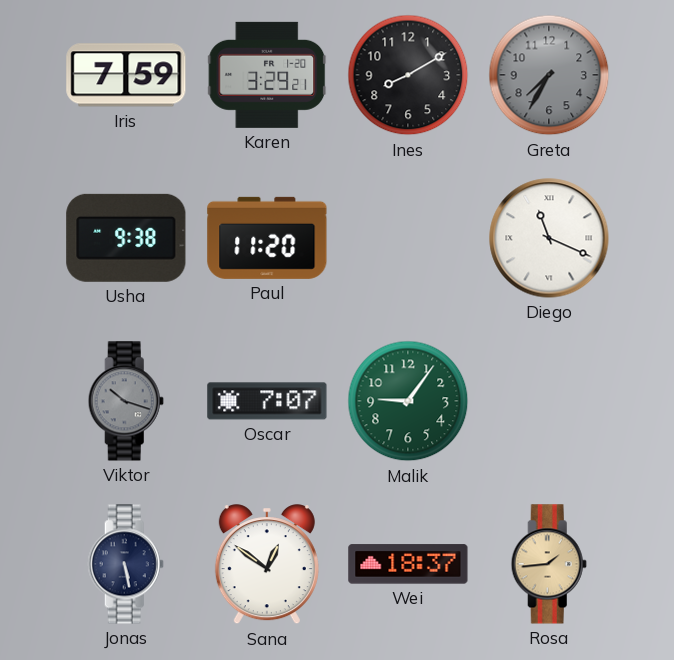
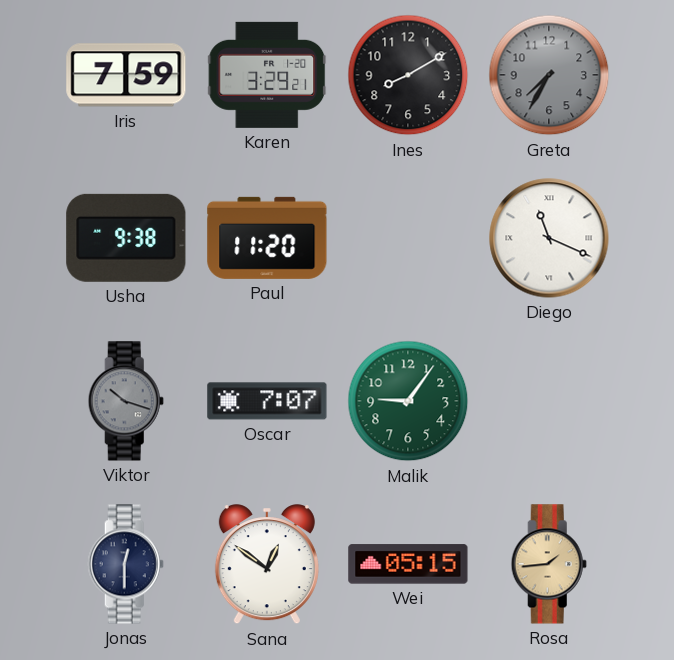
Jonas: 5:28 -> 12:30 (126, 564)
Wei: 18:37 -> 05:15 (408, 564)
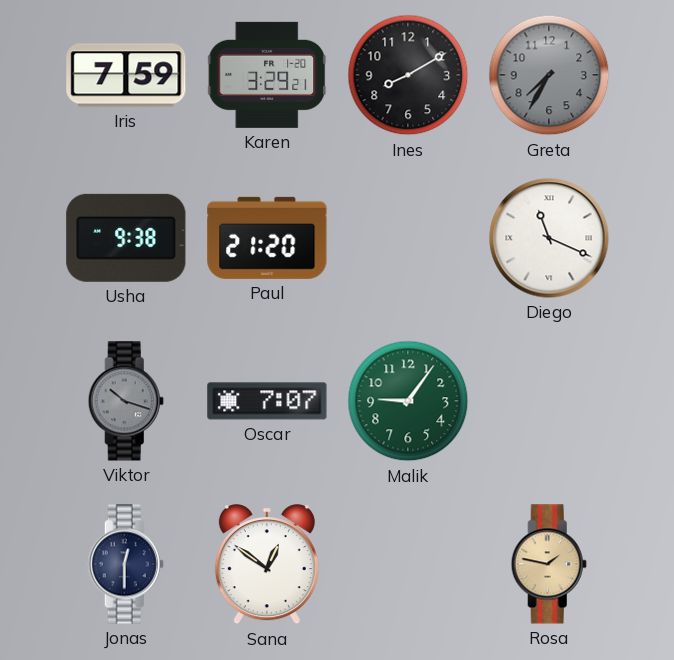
Paul: 11:20 -> 21:20 (267, 238)
Wei: 05:15 -> none (408, 564)
Rosa: 1:44 -> 1:47 (549, 564)
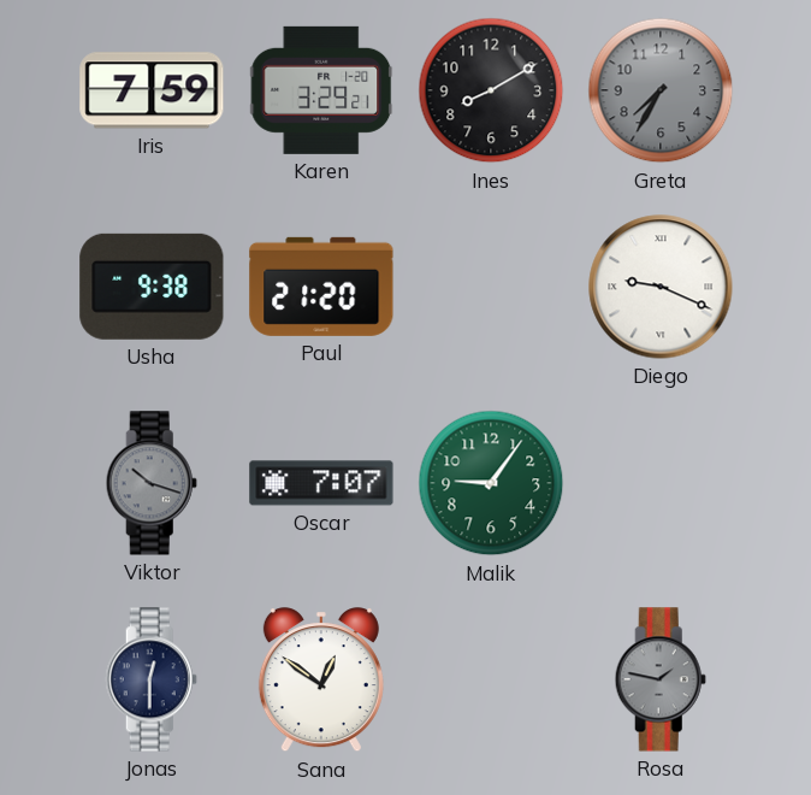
Diego: 11:19 -> 9:19 (661, 287)
Rosa dial: champagne -> grey (661, 679)
